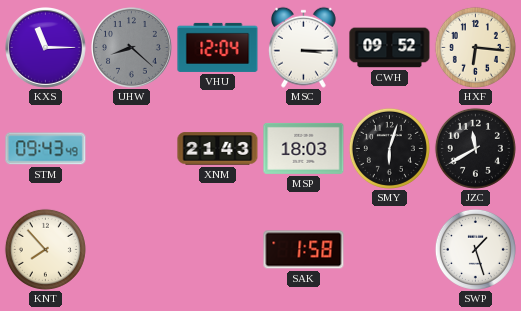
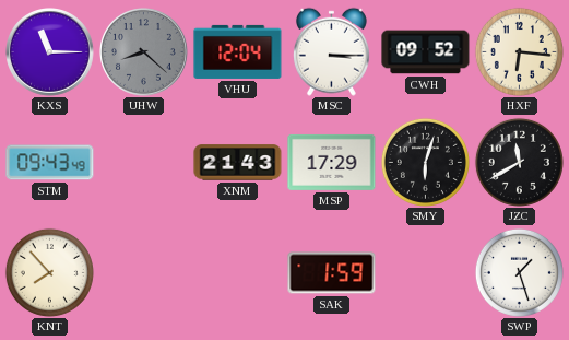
MSP: 18:03 -> 17:29 (332, 162)
SAK: 1:58 -> 1:59 (332, 273)
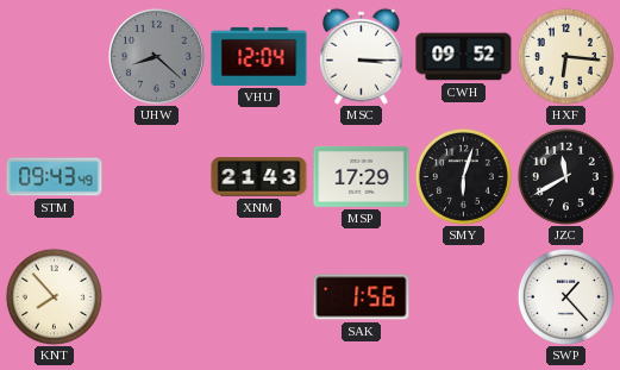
KXS: 11:15 -> none (50, 52)
SAK: 1:59 -> 1:56 (362, 297)
SWP: 1:27 -> 1:23 (565, 296)
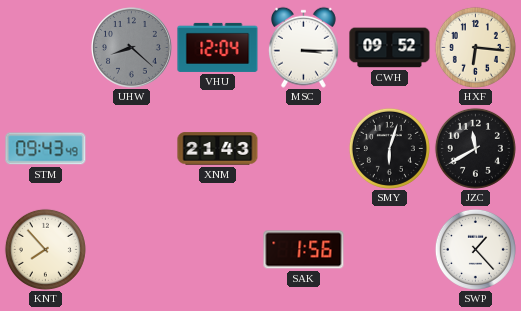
MSP: 17:29 -> none (362, 176)
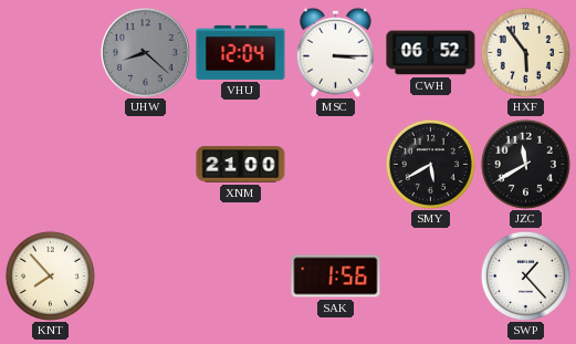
CWH: 09:52 -> 06:52 (431, 53)
HXF: 6:16 -> 5:54 (525, 52)
STM: 09:43 -> none (46, 149)
XNM: 21:43 -> 21:00 (241, 165)
SMY: 6:03 -> 5:40 (430, 164)
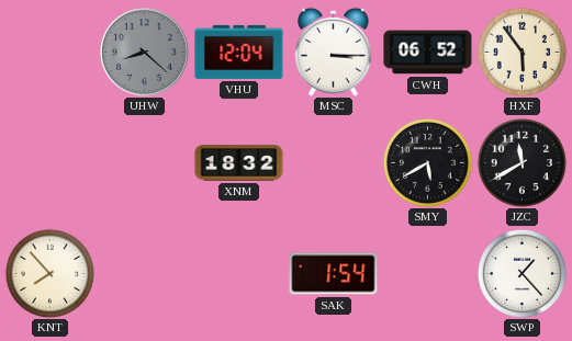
XNM: 21:00 -> 18:32 (239, 163)
SAK: 1:56 -> 1:54 (334, 274)
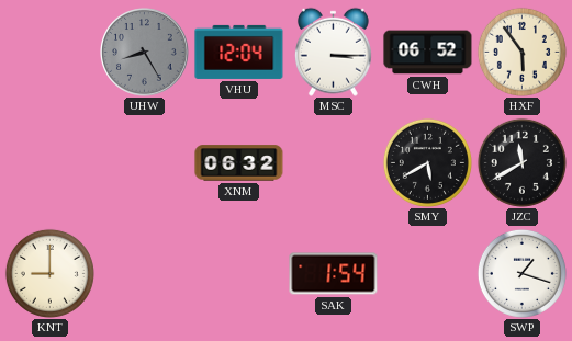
UHW: 8:22 -> 8:25 (145, 53)
XNM: 18:32 -> 06:32 (239, 163)
KNT: 7:53 -> 9:00 (49, 273)
SWP: 1:23 -> 1:18 (521, 273)
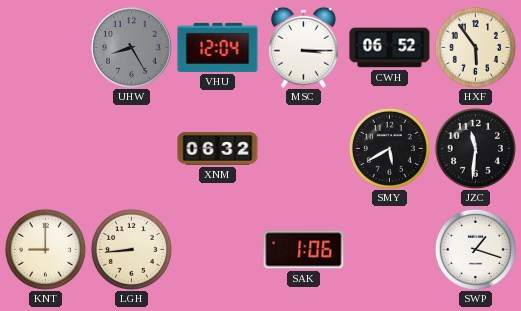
JZC: 11:40 -> 11:31 (475, 148)
LGH: none -> 8:44 (131, 249)
SAK: 1:54 -> 1:06 (304, 250)
